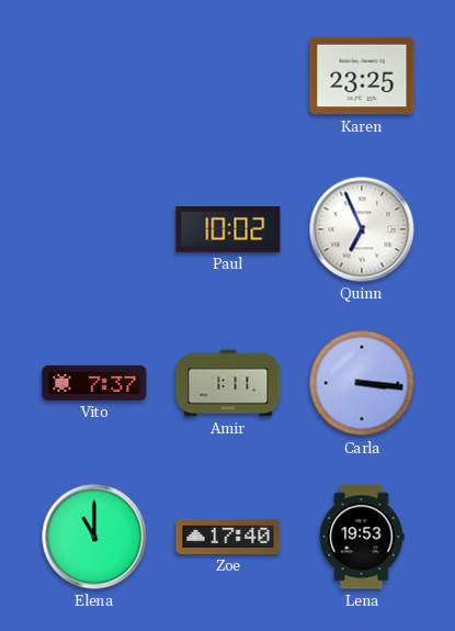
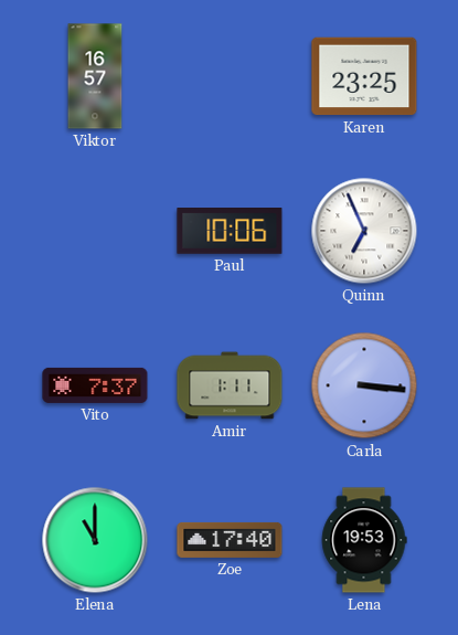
Viktor: none -> 16:57 (95, 76)
Paul: 10:02 -> 10:06 (230, 232)
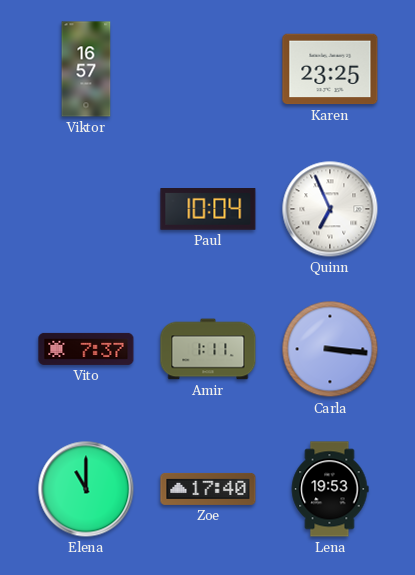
Paul: 10:06 -> 10:04 (208, 210)
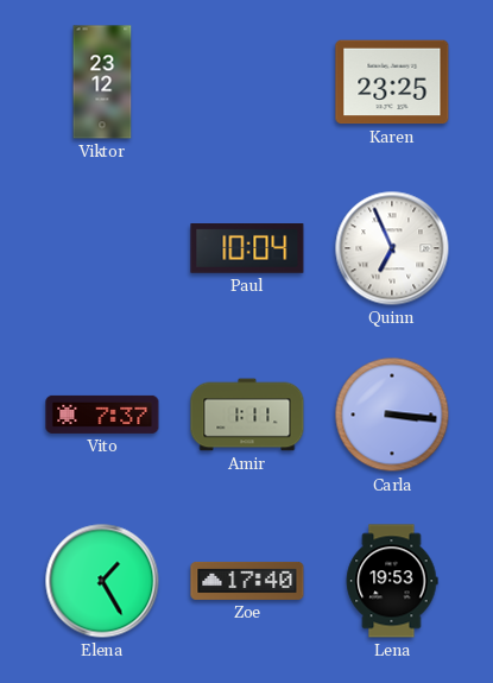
Viktor: 16:57 -> 23:12 (102, 82)
Elena: 11:00 -> 1:25 (102, 581)
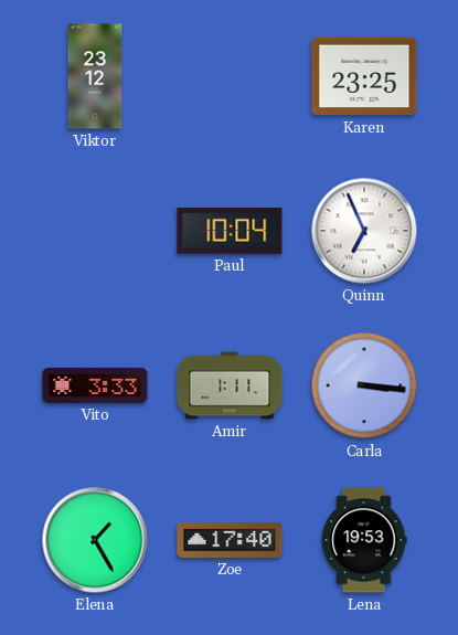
Vito: 7:37 -> 3:33 (95, 385)
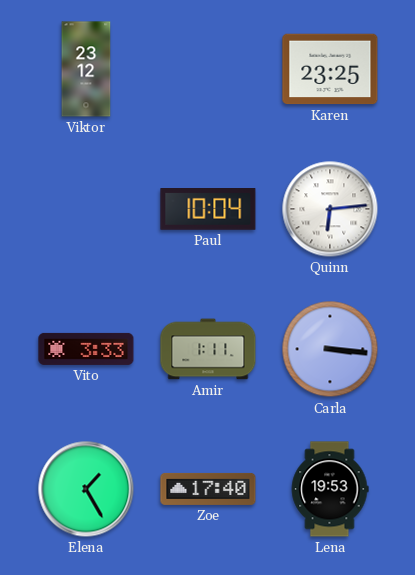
Quinn: 6:56 -> 6:14 (330, 209)
